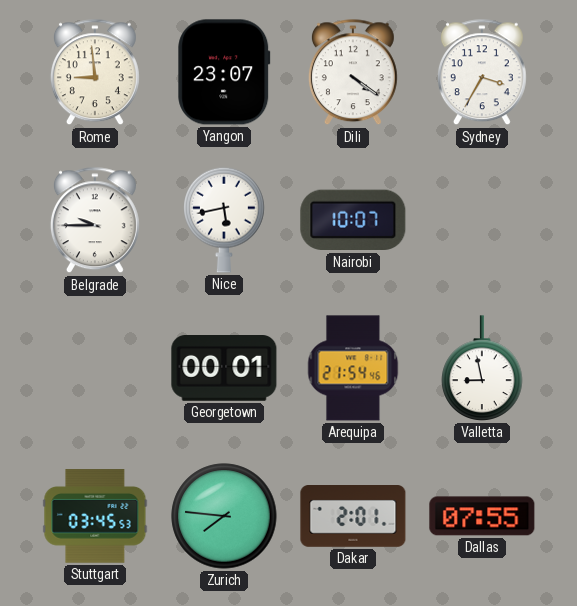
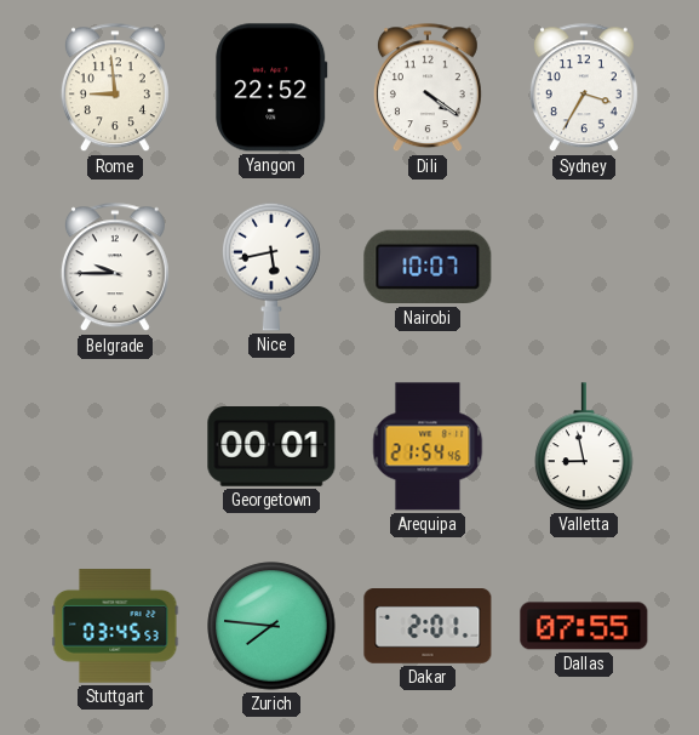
Yangon: 23:07 -> 22:52 (271, 87)
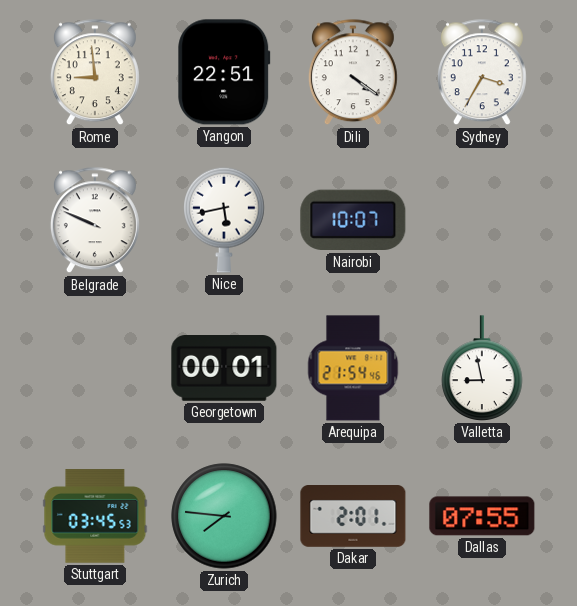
Yangon: 22:52 -> 22:51 (224, 72)
Belgrade: 9:45 -> 9:49 (95, 221)
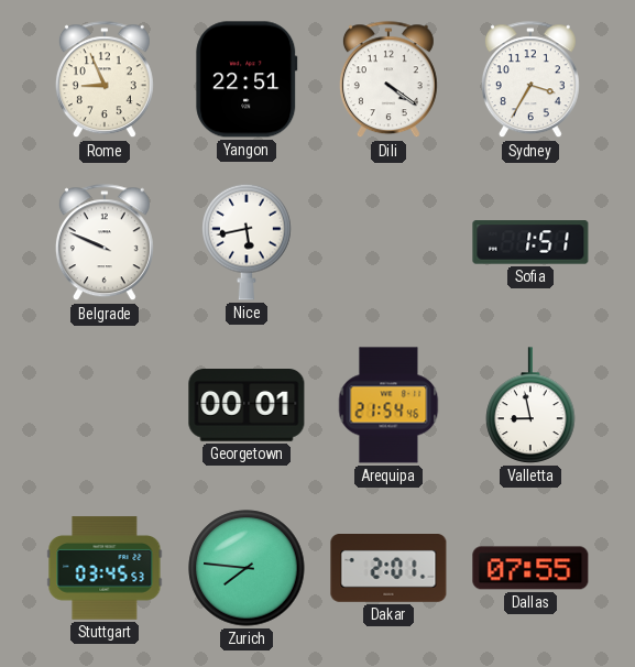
Rome: 8:59 -> 8:56 (105, 80)
Nairobi: 10:07 -> none (353, 220)
Sofia: none -> 1:51 (530, 242)
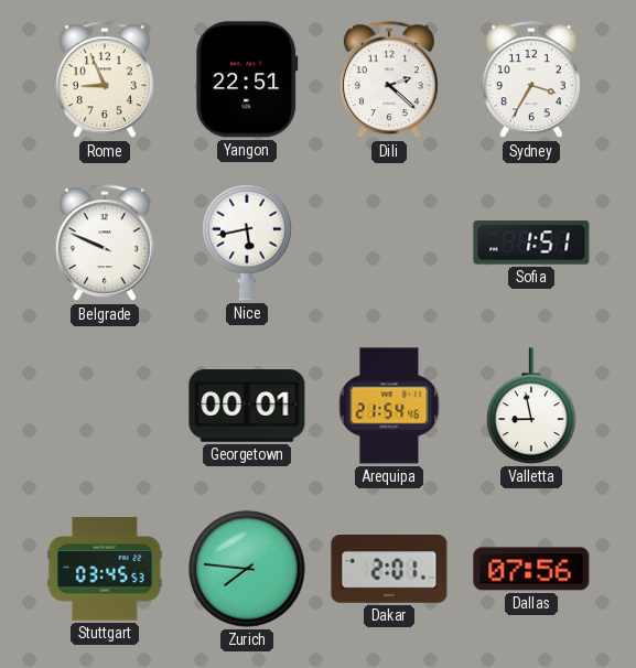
Dili: 4:21 -> 2:22 (389, 80)
Dallas: 07:55 -> 07:56 (531, 569)
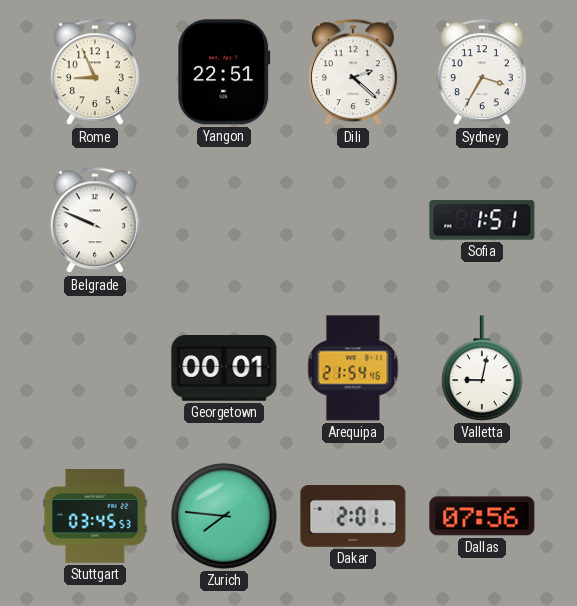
Nice: 5:43 -> none (247, 243)
Valletta: 8:58 -> 9:02 (482, 368)
